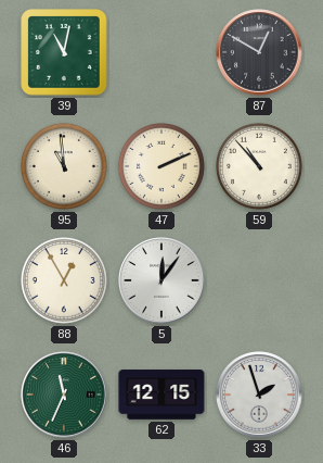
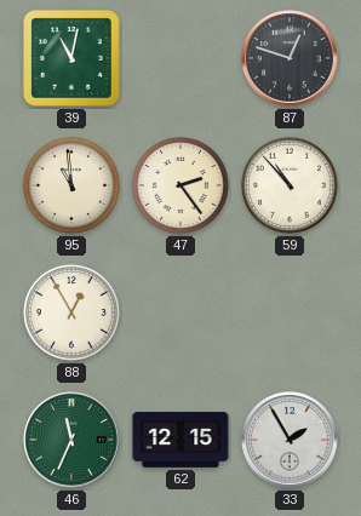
87: 12:50 -> 12:48 (290, 58)
47: 2:11 -> 2:24 (180, 185)
5: 12:06 -> none (161, 280)
33: 1:57 -> 1:55 (290, 440)
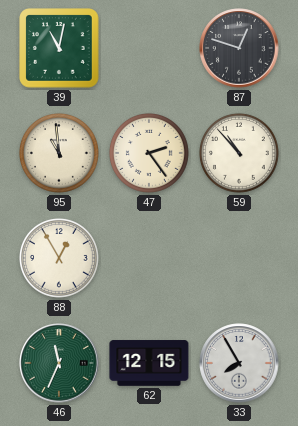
33: 1:55 -> 7:55 (239, 363)
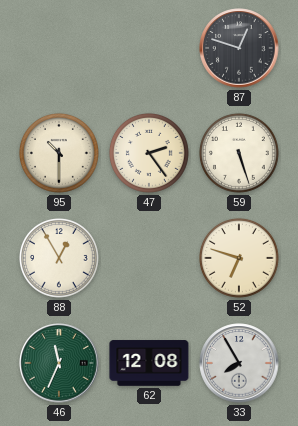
39: 11:02 -> none (59, 48)
95: 10:59 -> 10:30 (59, 153)
59: 10:53 -> 5:27 (239, 153)
52: none -> 6:48 (239, 258)
62: 12:15 -> 12:08 (149, 363)
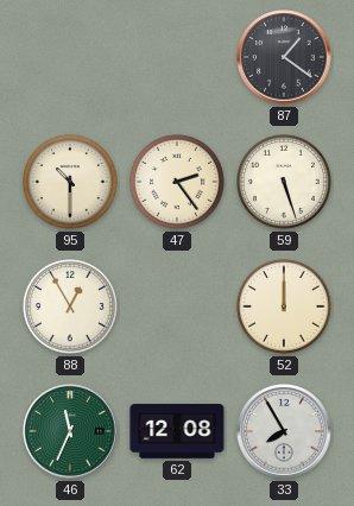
87: 12:48 -> 1:21 (284, 57)
52: 6:48 -> 12:00 (284, 306)
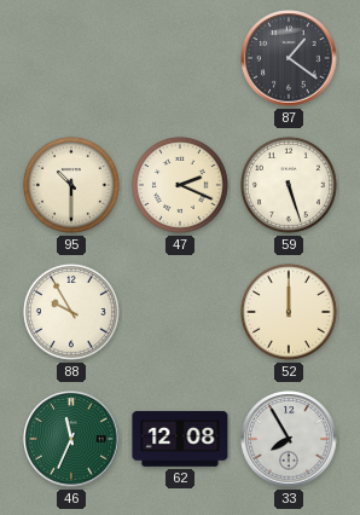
47: 2:24 -> 2:19 (180, 185)
88: 12:55 -> 9:55 (71, 312)
